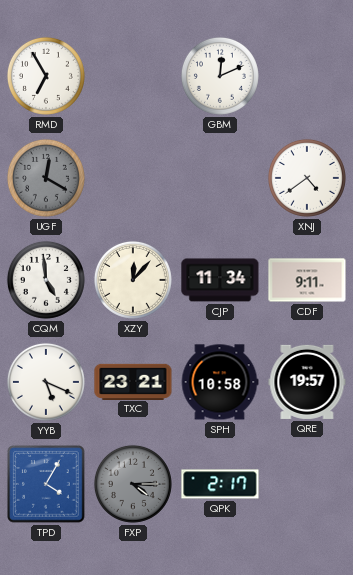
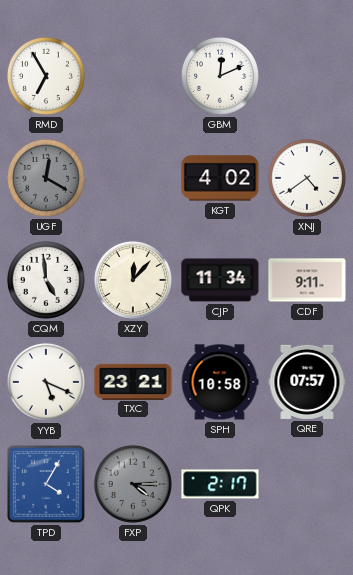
KGT: none -> 4:02 (220, 178)
QRE: 19:57 -> 07:57 (307, 382)
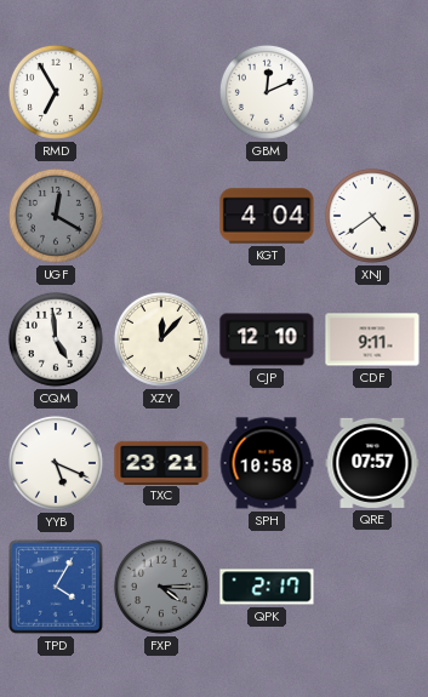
KGT: 4:02 -> 4:04 (267, 216)
CJP: 11:34 -> 12:10 (267, 339)
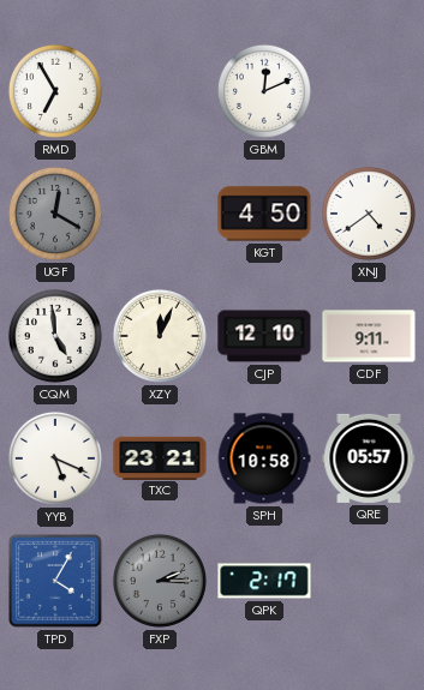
KGT: 4:04 -> 4:50 (264, 214)
XZY: 12:07 -> 12:04 (160, 336)
QRE: 07:57 -> 05:57 (369, 458)
FXP: 4:15 -> 2:15 (160, 581)
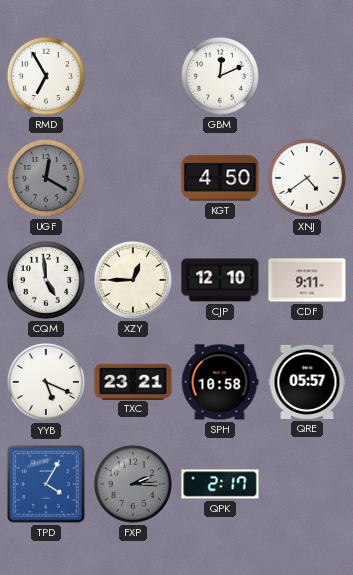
XZY: 12:04 -> 12:45 (133, 280)
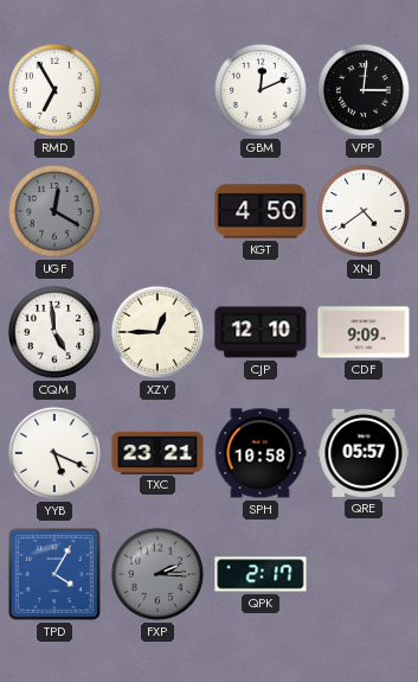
VPP: none -> 3:01 (364, 90)
CDF: 9:11 -> 9:09 (364, 332)
